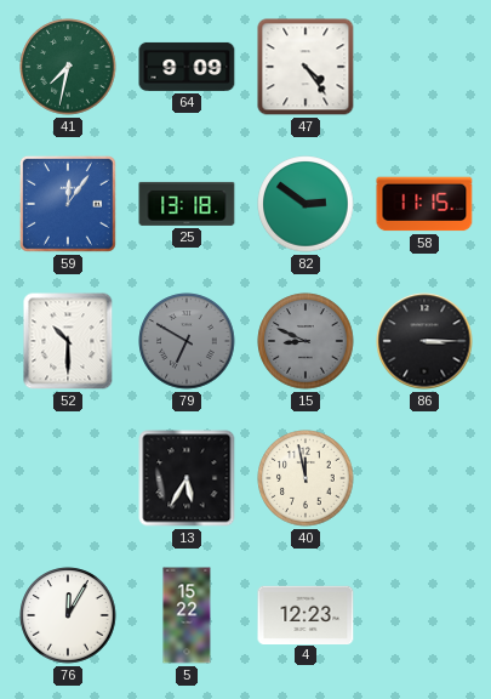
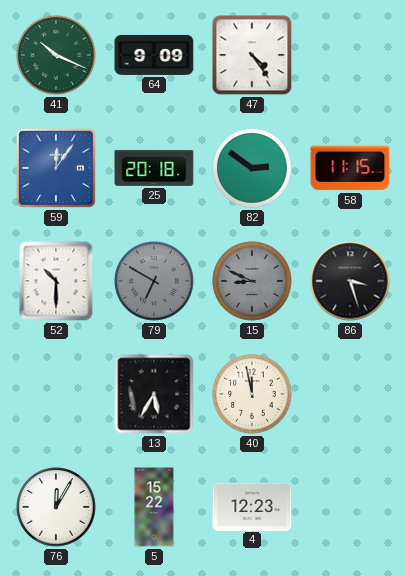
41: 7:32 -> 10:19 (56, 55)
25: 13:18 -> 20:18 (154, 168)
86: 3:15 -> 3:27 (350, 281)
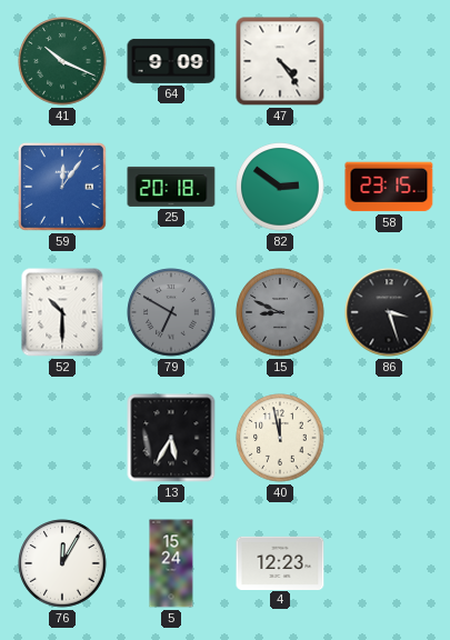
58: 11:15 -> 23:15 (389, 187)
5: 15:22 -> 15:24 (171, 563)
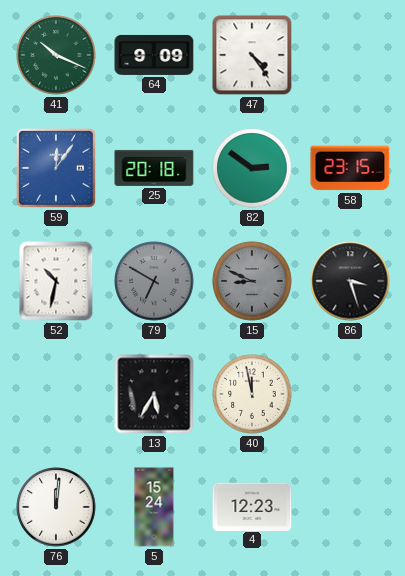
52: 10:30 -> 10:32 (56, 281)
76: 12:05 -> 12:01 (56, 507)
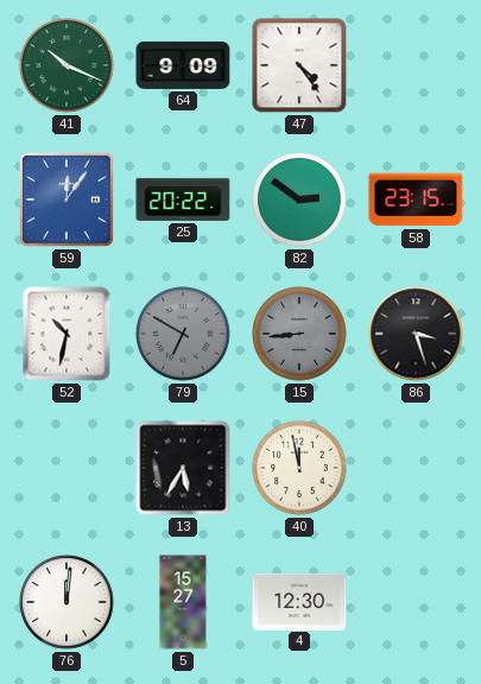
25: 20:18 -> 20:22 (183, 199)
15: 8:49 -> 8:44 (299, 334)
5: 15:24 -> 15:27 (183, 602)
4: 12:23 -> 12:30 (299, 601)
